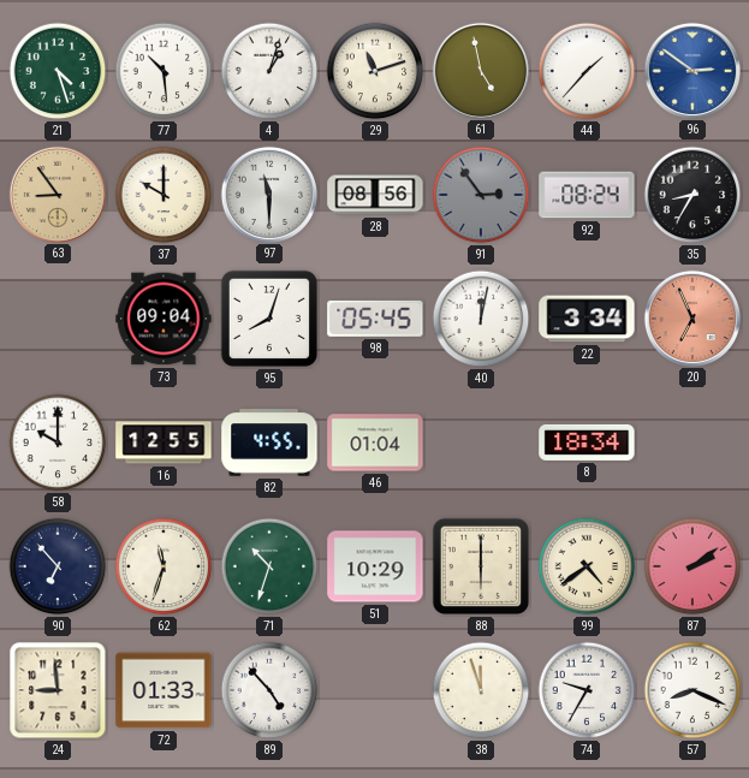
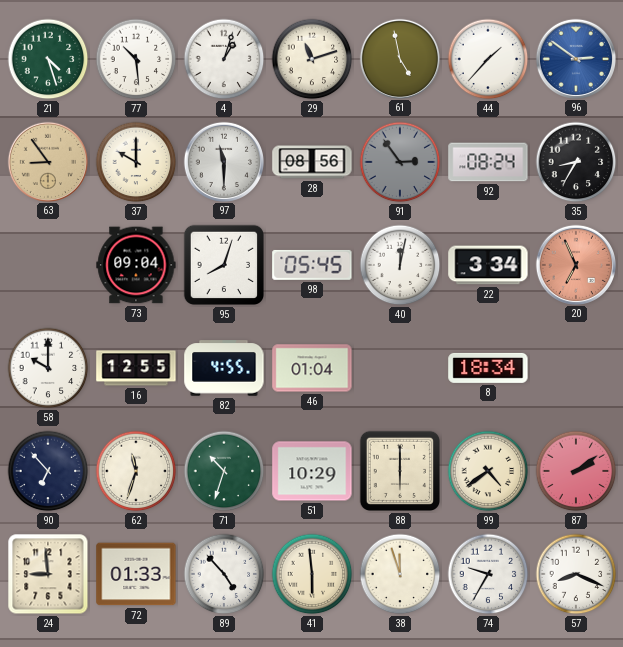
41: none -> 5:59 (312, 574)
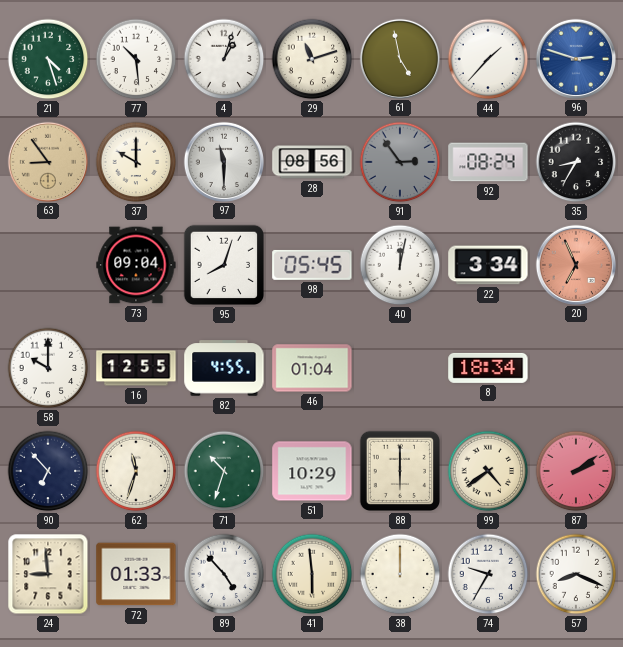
96: 2:51 -> 2:48 (575, 58)
38: 11:57 -> 12:00 (400, 574)
